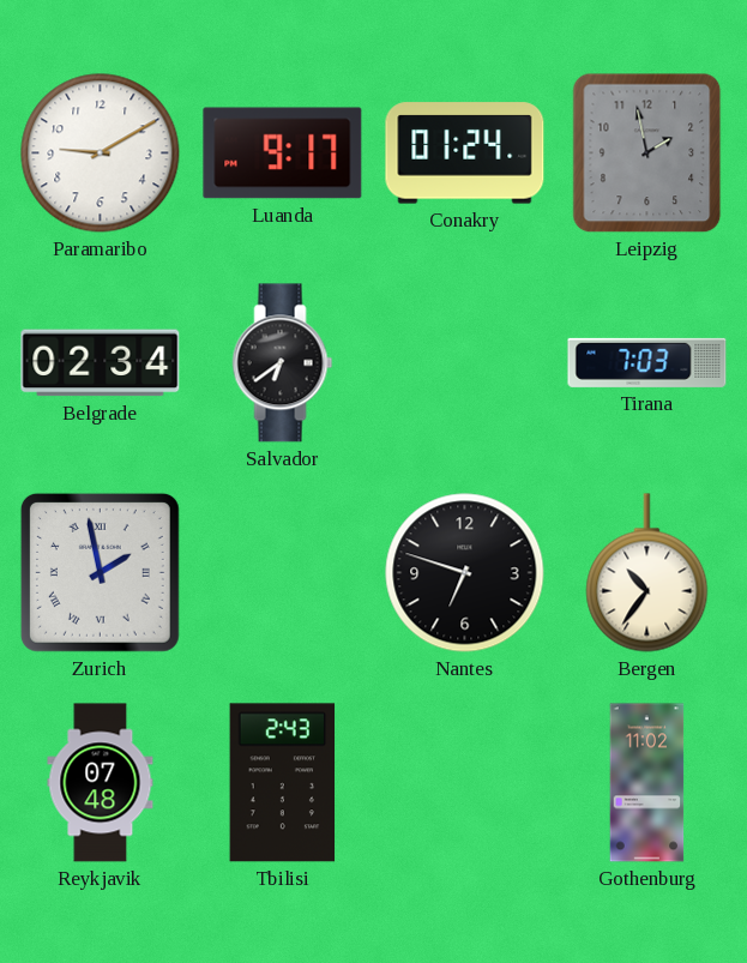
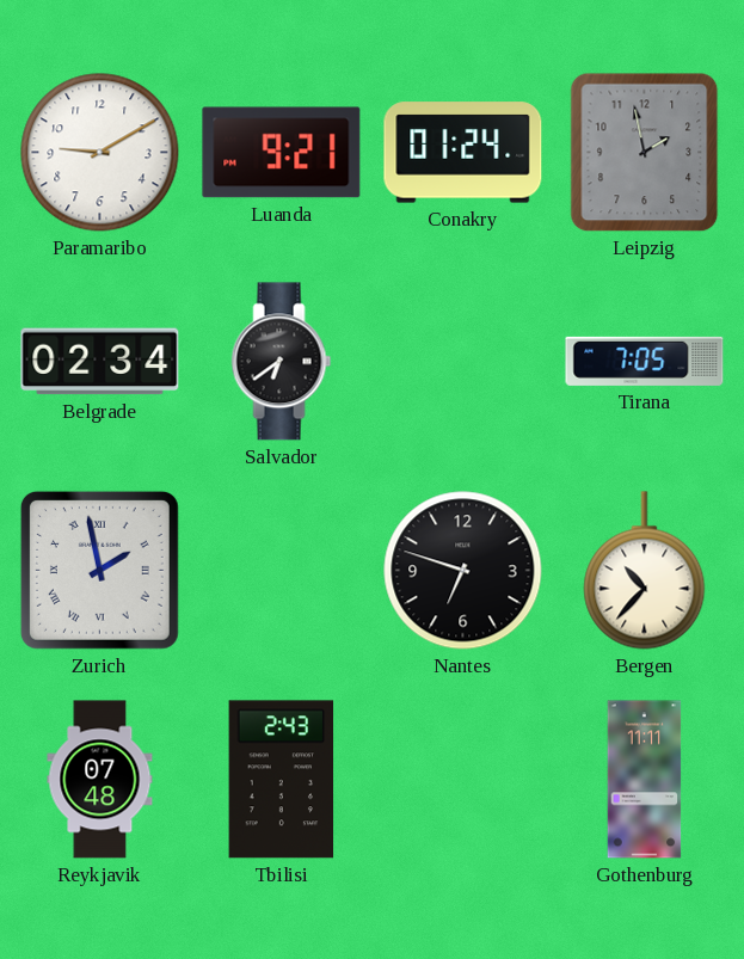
Luanda: 9:17 -> 9:21 (282, 153)
Tirana: 7:03 -> 7:05 (645, 361)
Bergen: 10:36 -> 10:37 (645, 571)
Gothenburg: 11:02 -> 11:11 (645, 780)
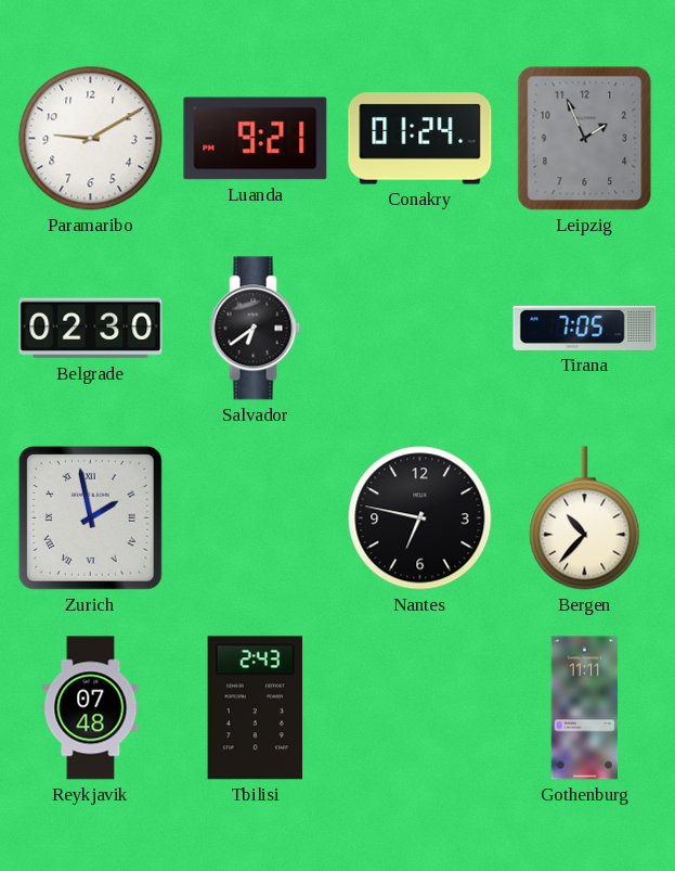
Leipzig: 1:58 -> 1:56 (585, 139)
Belgrade: 02:34 -> 02:30 (91, 329)
Nantes: 6:48 -> 6:47 (420, 518)
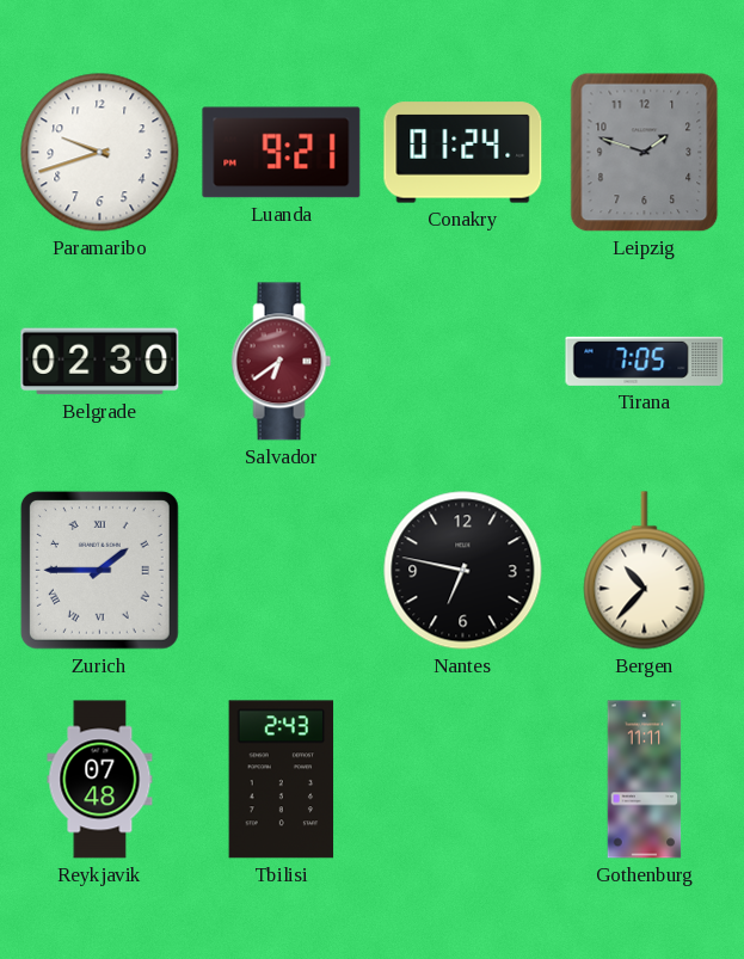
Paramaribo: 9:10 -> 9:42 (100, 153)
Leipzig: 1:56 -> 1:48 (645, 153)
Salvador dial: black -> burgundy (282, 362)
Zurich: 1:58 -> 1:45 (99, 570)
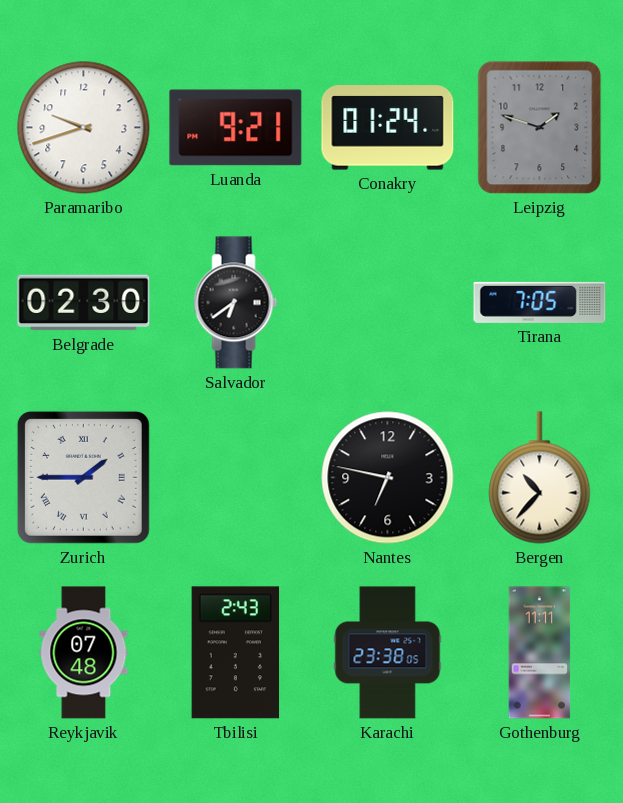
Salvador dial: burgundy -> black (236, 303)
Karachi: none -> 23:38 (388, 653)
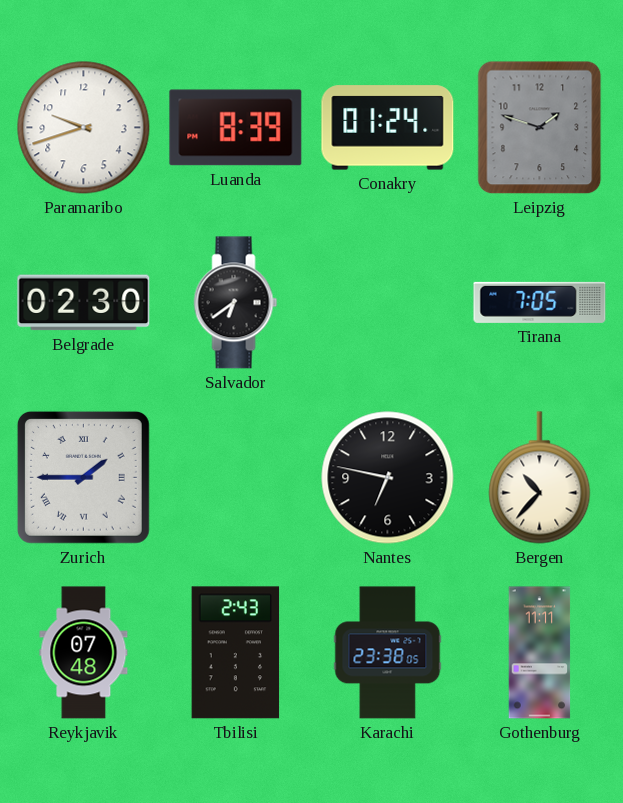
Luanda: 9:21 -> 8:39 (236, 128)
